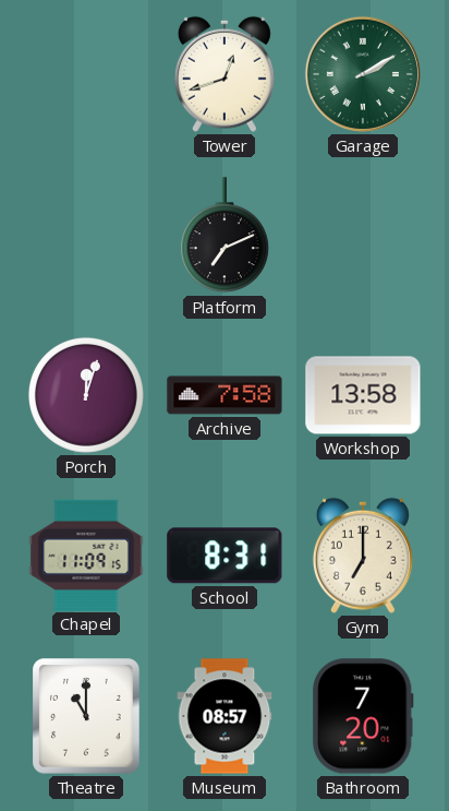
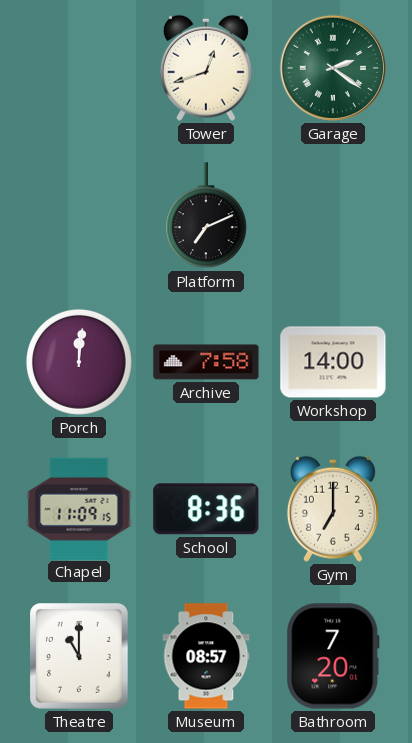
Garage: 2:10 -> 2:21 (333, 68)
Porch: 12:03 -> 12:01 (79, 362)
Workshop: 13:58 -> 14:00 (333, 362)
School: 8:31 -> 8:36 (206, 509)
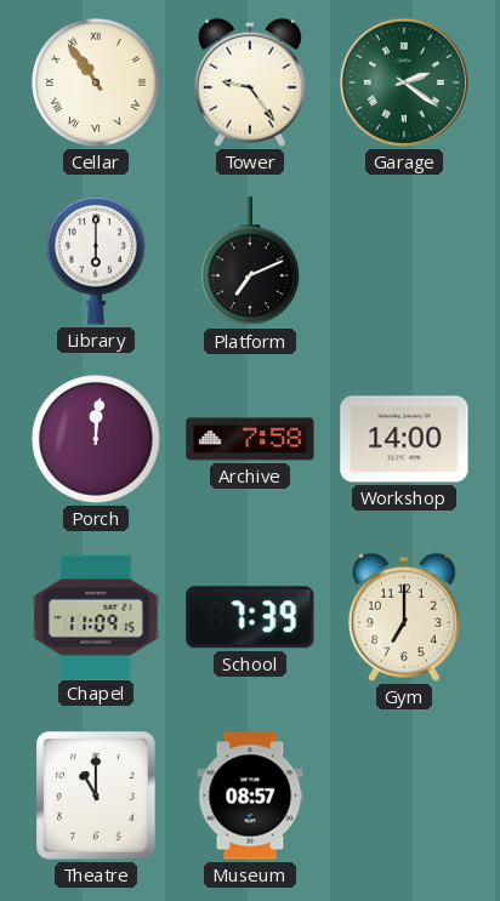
Cellar: none -> 10:54 (96, 82)
Tower: 12:42 -> 9:24 (250, 82)
Library: none -> 6:00 (96, 261)
School: 8:36 -> 7:39 (250, 617)
Bathroom: 7:20 -> none (333, 656)
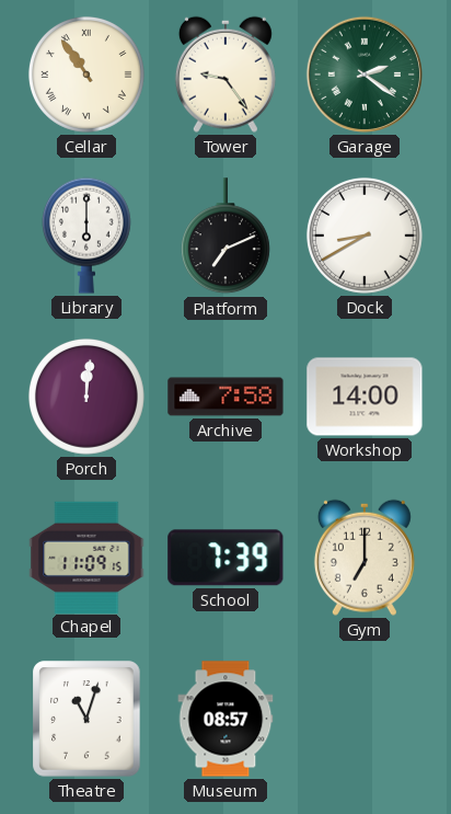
Dock: none -> 8:40 (365, 236)
Theatre: 11:00 -> 11:03 (86, 719)
